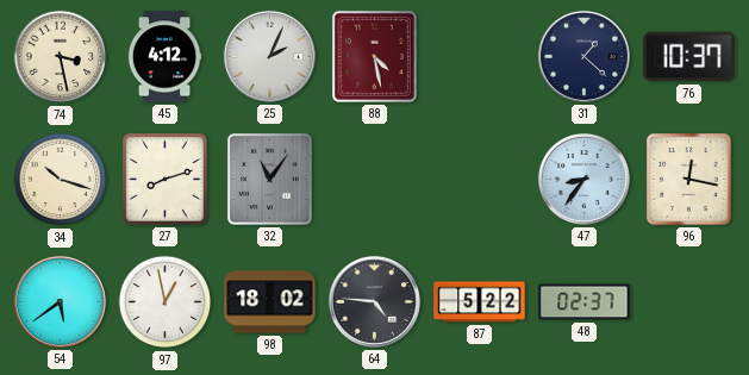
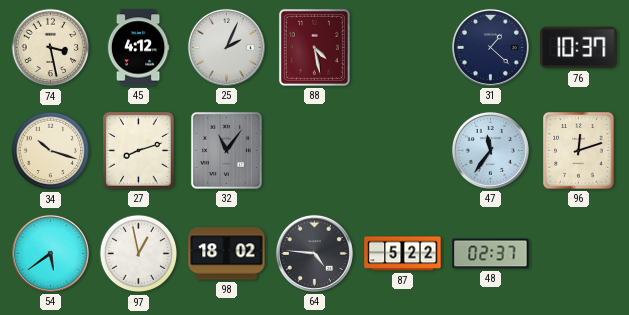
47: 8:36 -> 11:36 (490, 150)
96: 12:17 -> 12:12 (579, 151)
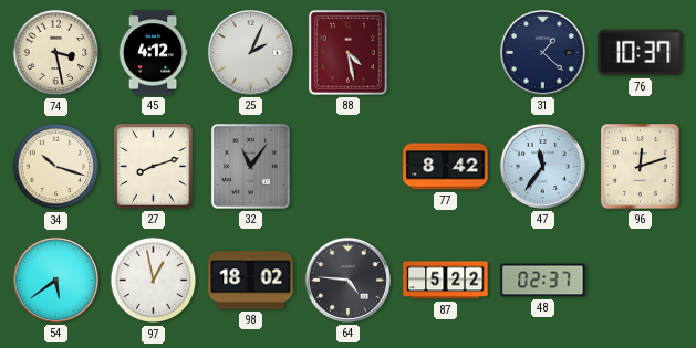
77: none -> 8:42 (446, 167)
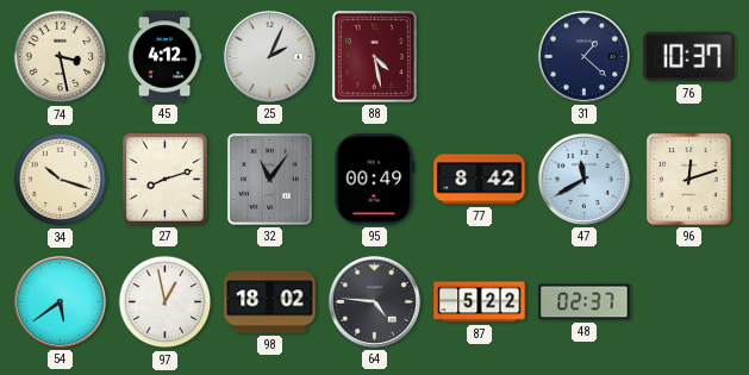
95: none -> 00:49 (375, 180)
47: 11:36 -> 11:40 (583, 179)
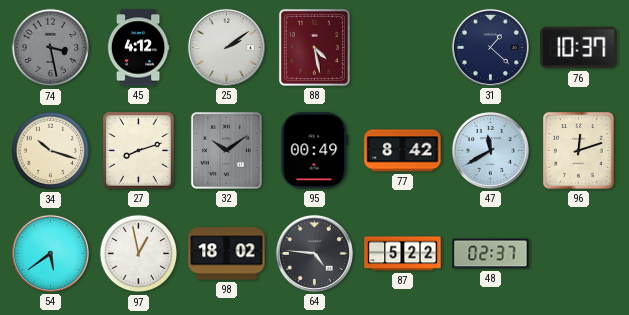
74 dial: cream -> grey (51, 48)
25: 2:04 -> 2:09 (226, 47)
32: 11:06 -> 10:09 (226, 150)
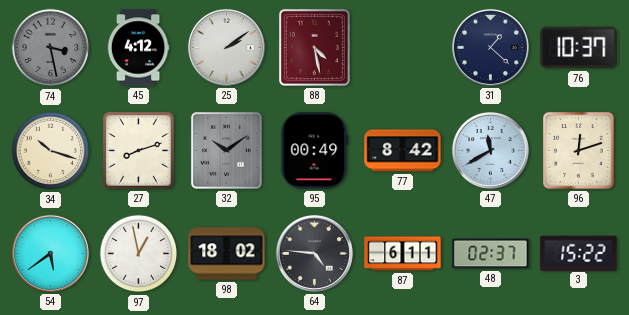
87: 5:22 -> 6:11 (403, 254)
3: none -> 15:22 (579, 253)
